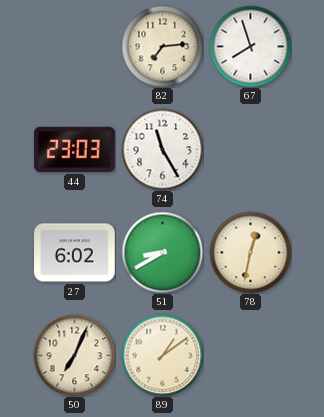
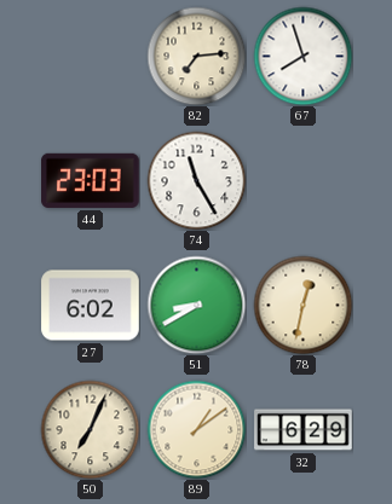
32: none -> 6:29 (304, 430)
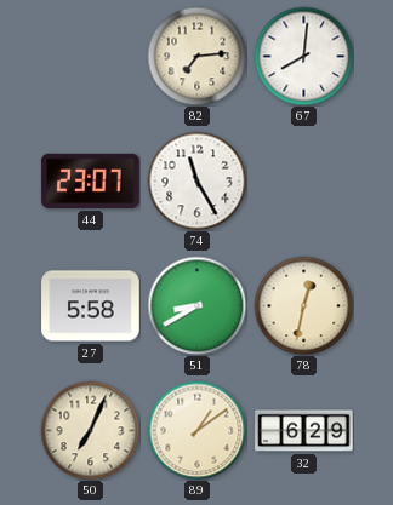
67: 7:57 -> 8:01 (303, 56)
44: 23:03 -> 23:07 (91, 180)
27: 6:02 -> 5:58 (91, 306)
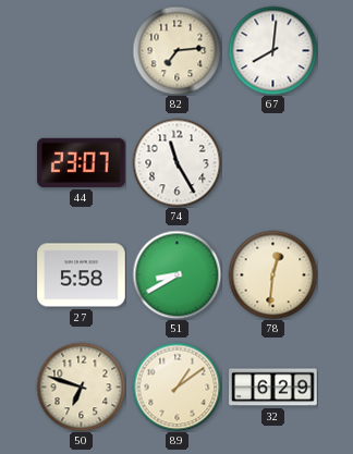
78: 12:32 -> 12:31 (272, 274)
50: 7:04 -> 6:48 (81, 386)
